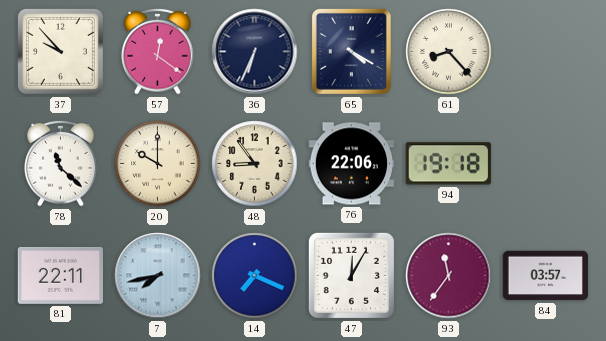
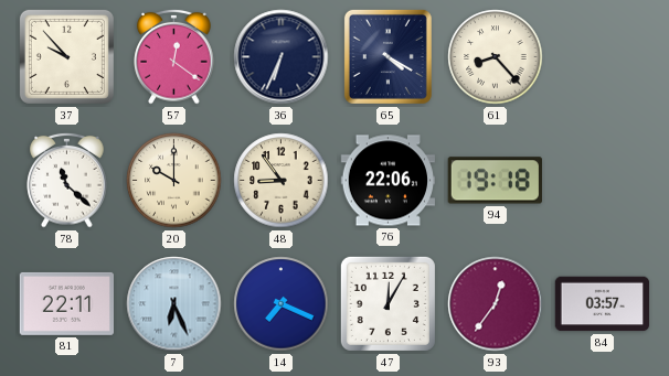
7: 7:43 -> 6:26 (174, 304)
93: 11:36 -> 12:36 (496, 304)
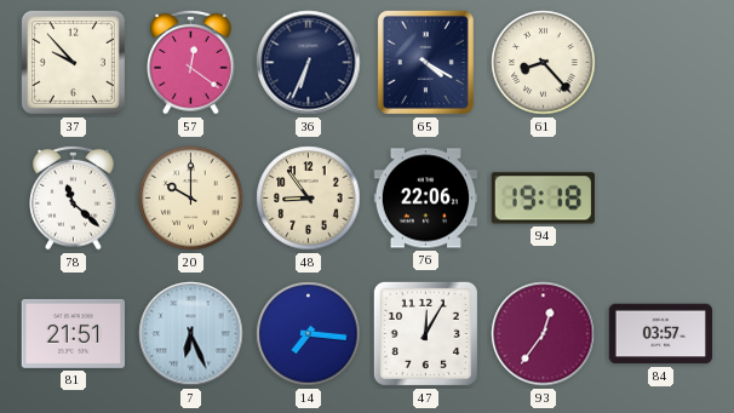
81: 22:11 -> 21:51 (73, 333)
14: 7:19 -> 7:16 (309, 334)
